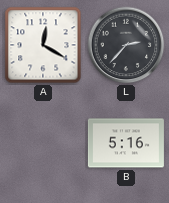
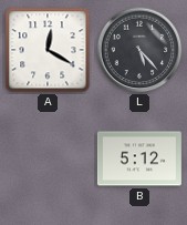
L: 2:37 -> 5:23 (139, 50)
B: 5:16 -> 5:12 (139, 158)
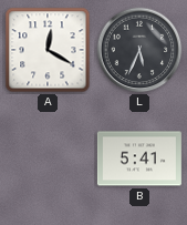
L: 5:23 -> 5:34 (139, 50)
B: 5:12 -> 5:41 (139, 158)
